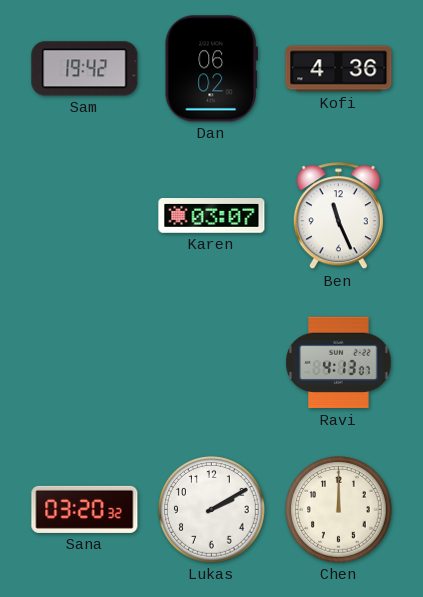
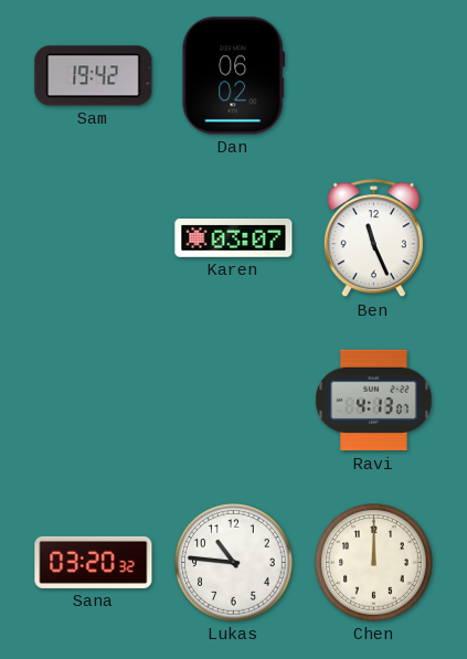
Kofi: 4:36 -> none (339, 69)
Lukas: 2:10 -> 10:46 (234, 563)
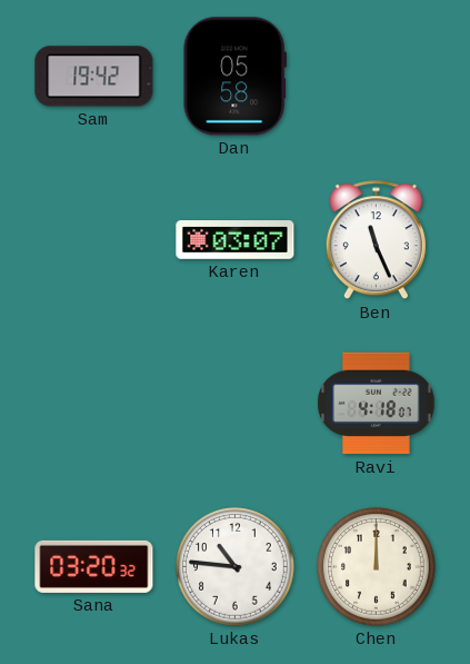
Dan: 06:02 -> 05:58 (234, 77)
Ravi: 4:13 -> 4:18 (377, 404)
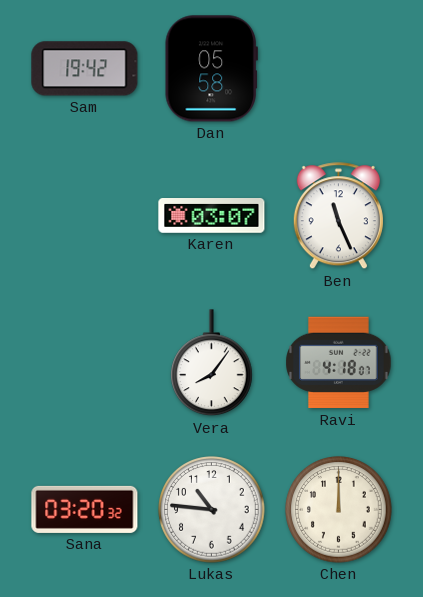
Vera: none -> 8:06 (212, 363)
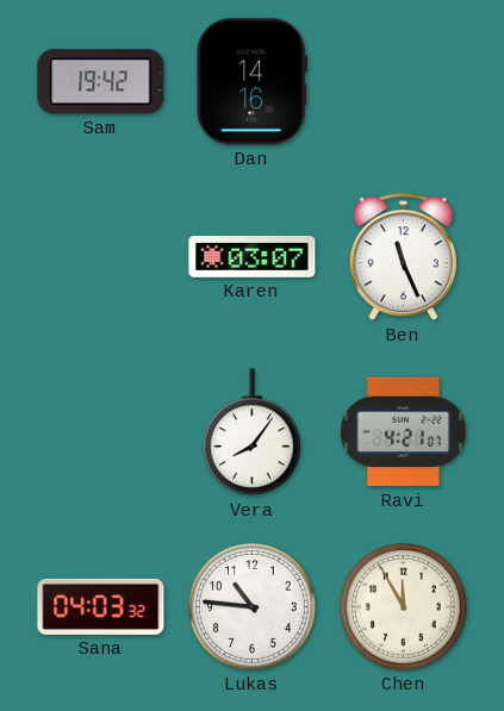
Dan: 05:58 -> 14:16 (251, 82)
Ravi: 4:18 -> 4:21 (404, 432)
Sana: 03:20 -> 04:03 (101, 606)
Chen: 12:00 -> 11:55 (404, 607)
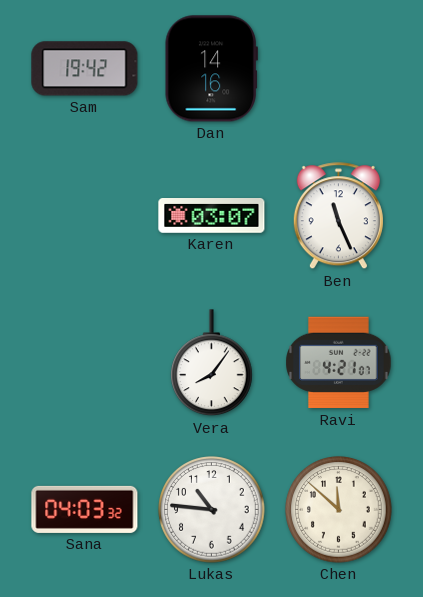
Chen: 11:55 -> 11:52 (339, 510)
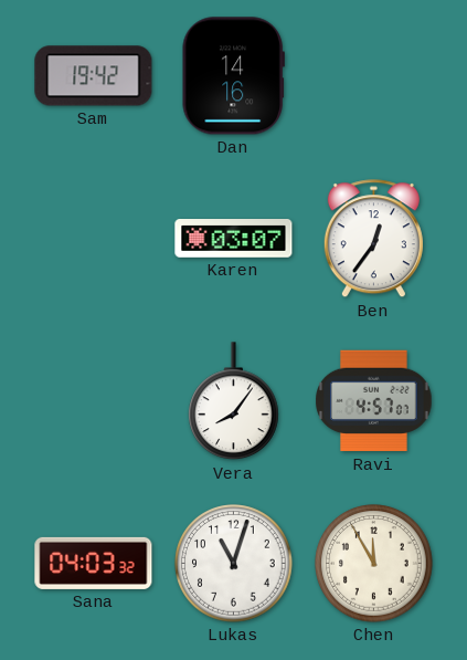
Ben: 11:26 -> 12:36 (373, 239)
Ravi: 4:21 -> 4:57 (374, 401)
Lukas: 10:46 -> 11:03 (234, 564)
Chen: 11:52 -> 11:55 (374, 564)
